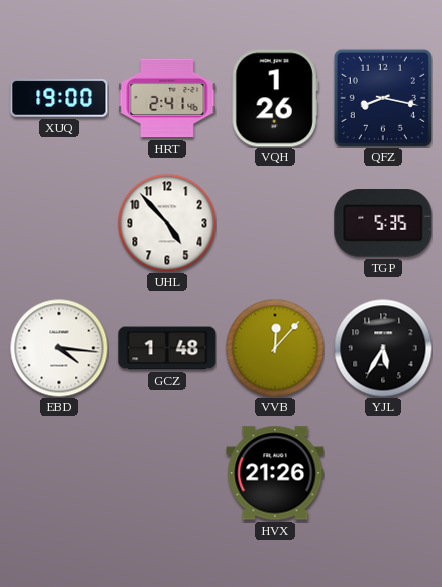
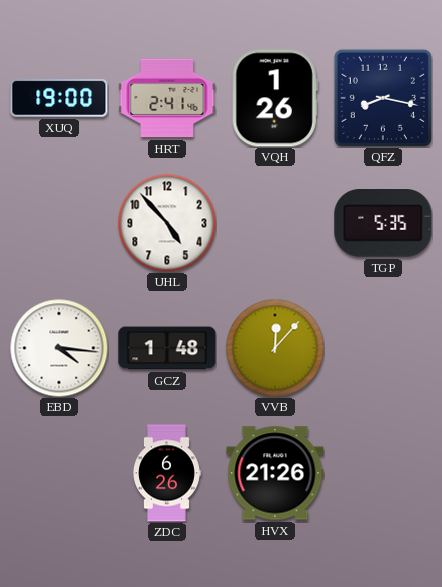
YJL: 5:35 -> none (383, 348)
ZDC: none -> 6:26 (167, 473)
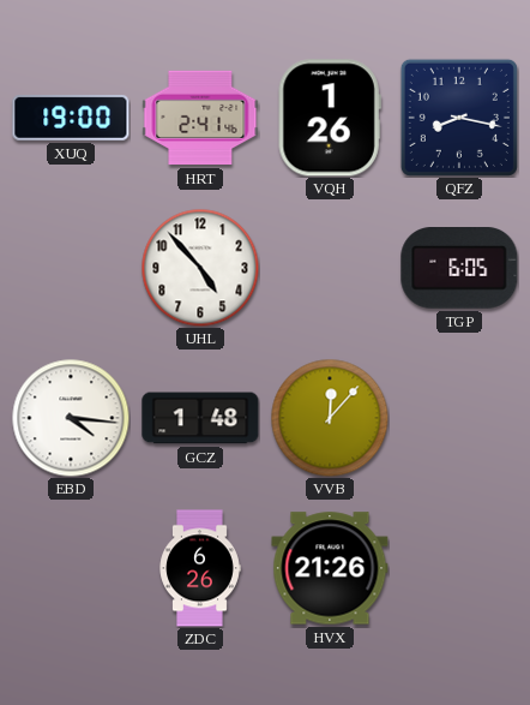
TGP: 5:35 -> 6:05 (459, 269)
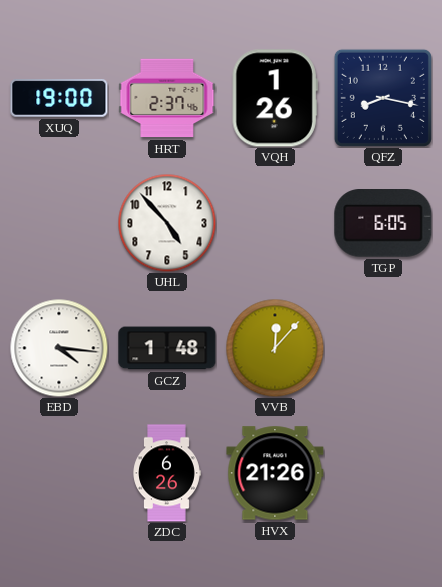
HRT: 2:41 -> 2:37 (167, 98)
